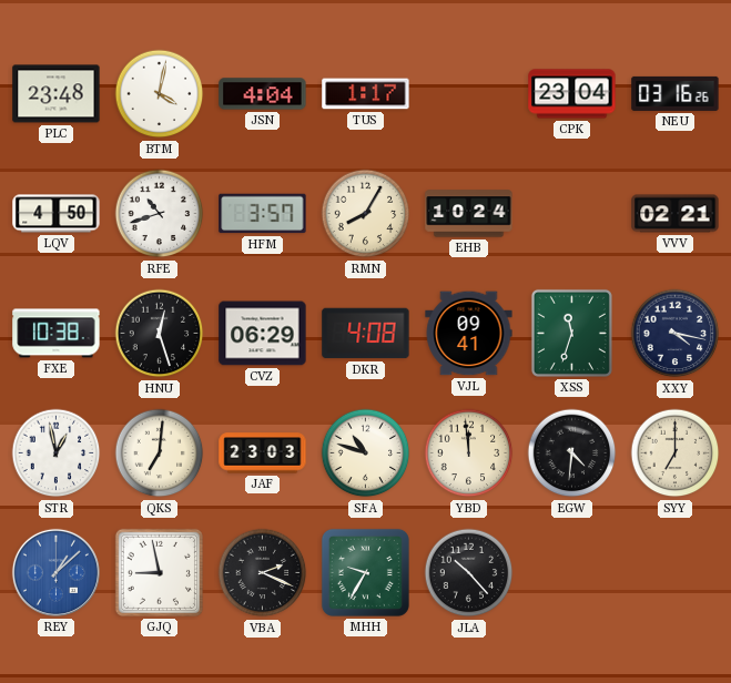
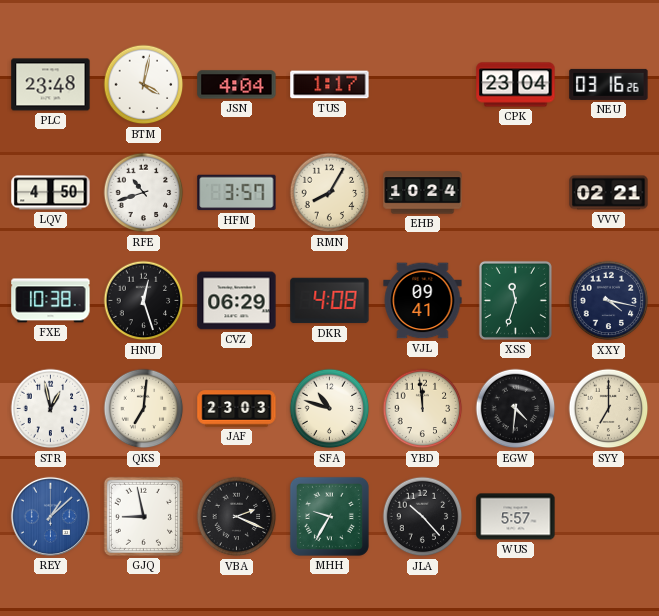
WUS: none -> 5:57 (516, 517)
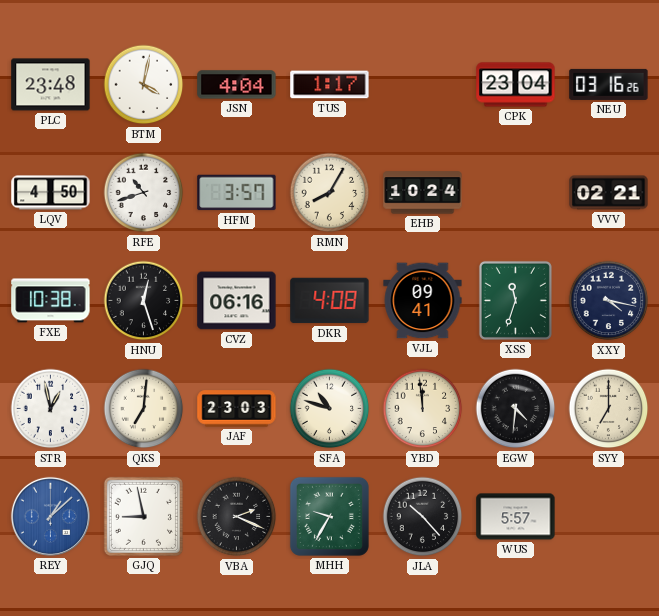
CVZ: 06:29 -> 06:16 (237, 301)
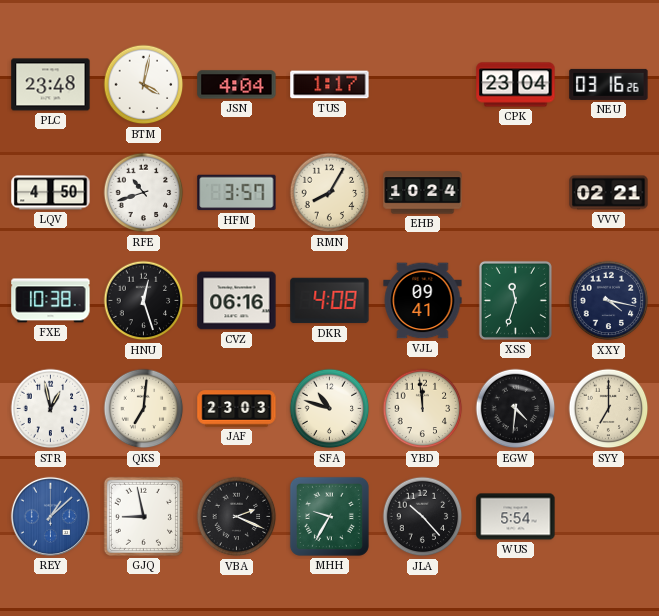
WUS: 5:57 -> 5:54 (516, 517)
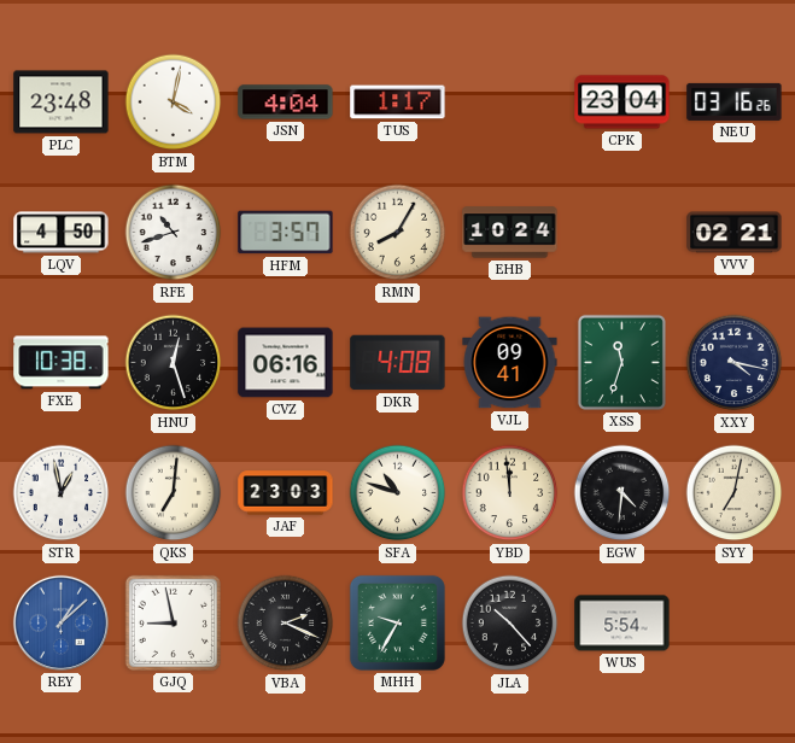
SYY: 7:00 -> 7:02 (735, 493)
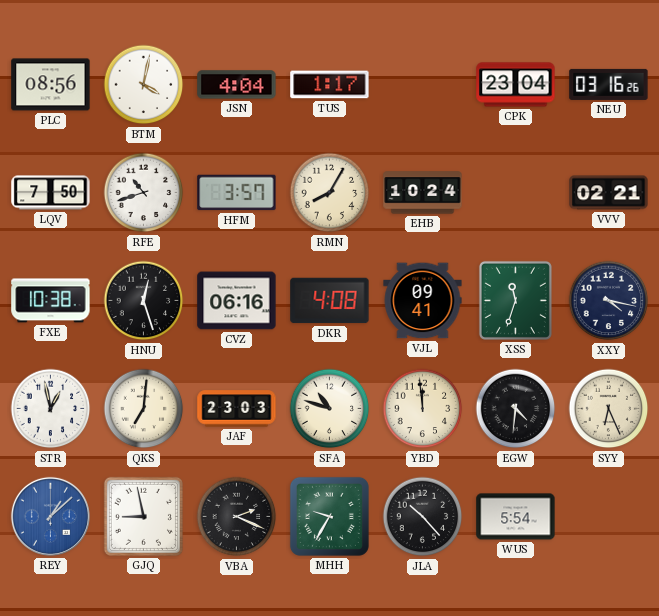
PLC: 23:48 -> 08:56 (51, 85)
LQV: 4:50 -> 7:50 (51, 193)
SYY: 7:02 -> 6:26 (609, 409)
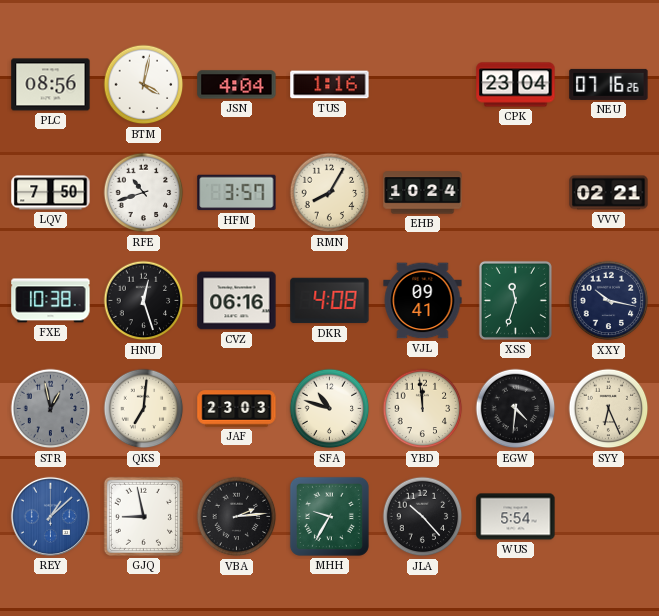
TUS: 1:17 -> 1:16 (330, 85)
NEU: 03:16 -> 07:16 (609, 84)
XXY: 4:17 -> 10:17 (609, 301)
STR dial: white -> grey (51, 409)
VBA: 2:19 -> 2:14 (237, 517)
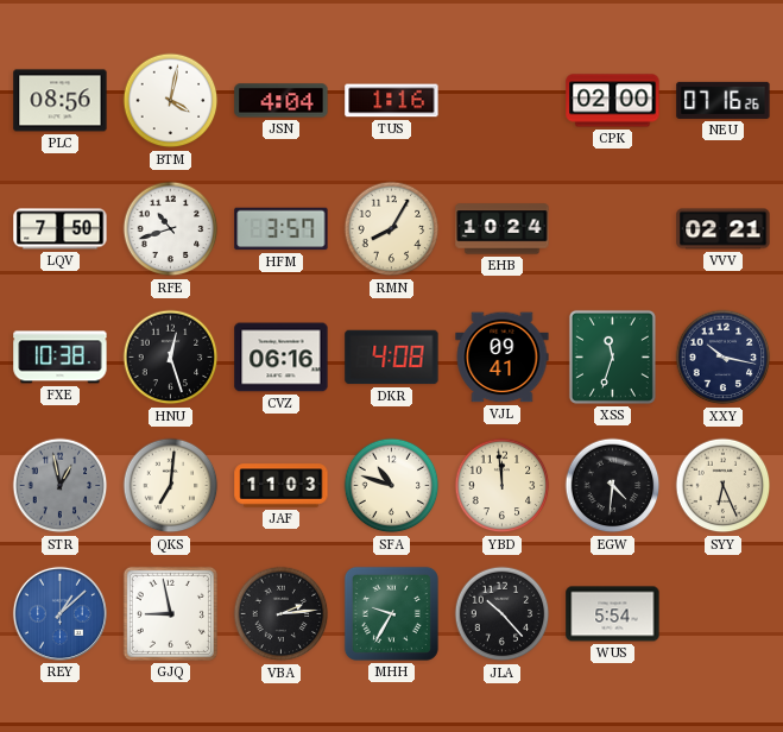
CPK: 23:04 -> 02:00 (613, 101)
JAF: 23:03 -> 11:03 (282, 486)
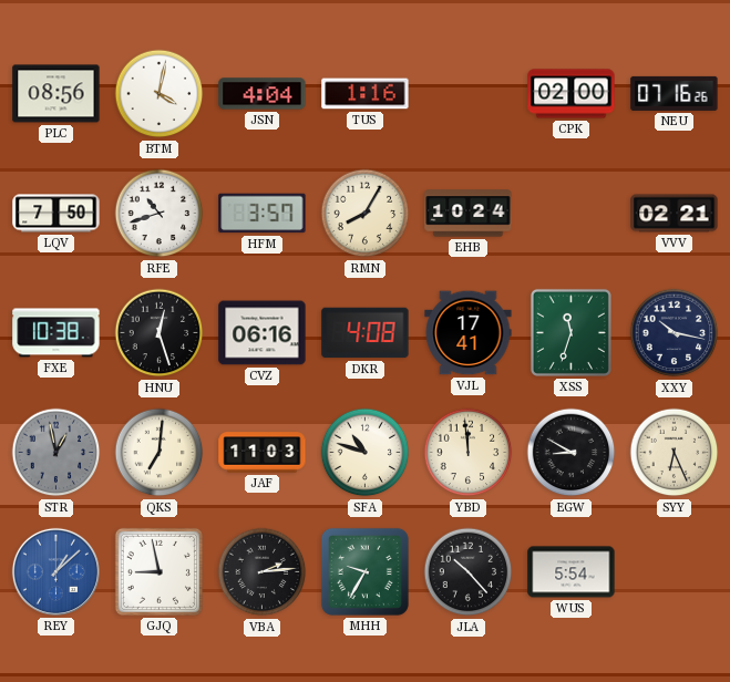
VJL: 09:41 -> 17:41 (469, 333)
EGW: 4:31 -> 8:50 (572, 453)
